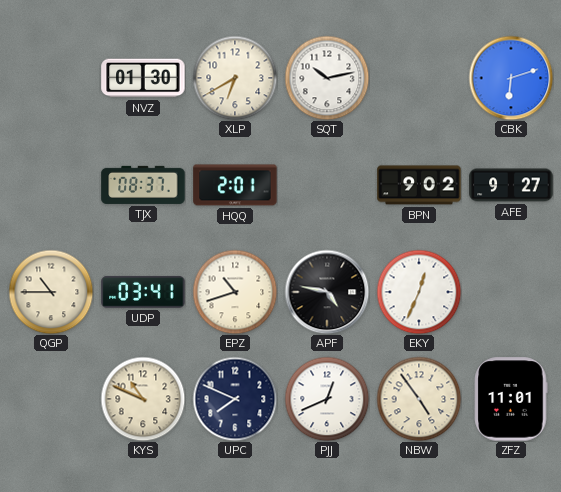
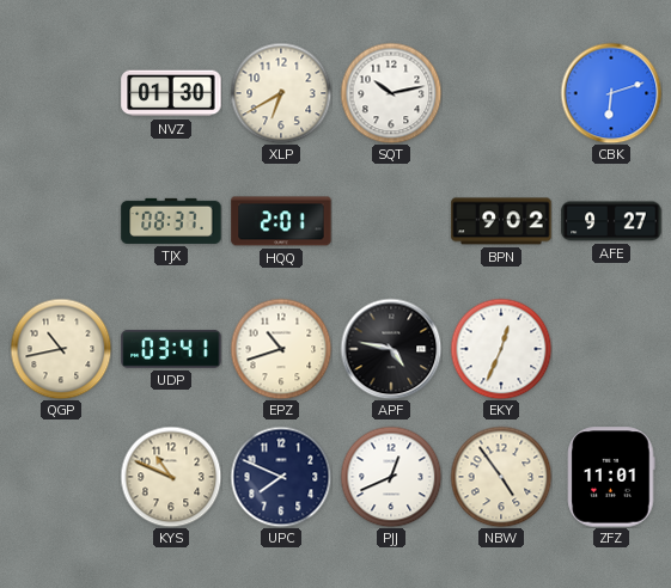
QGP: 10:45 -> 10:43 (61, 349)
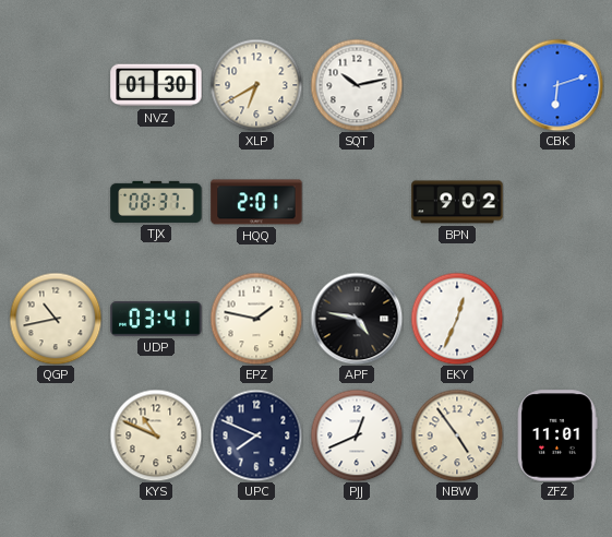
AFE: 9:27 -> none (611, 221)
EPZ: 10:42 -> 1:47 (256, 319)
